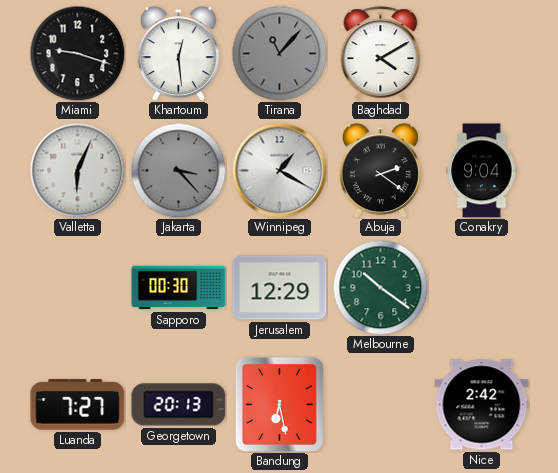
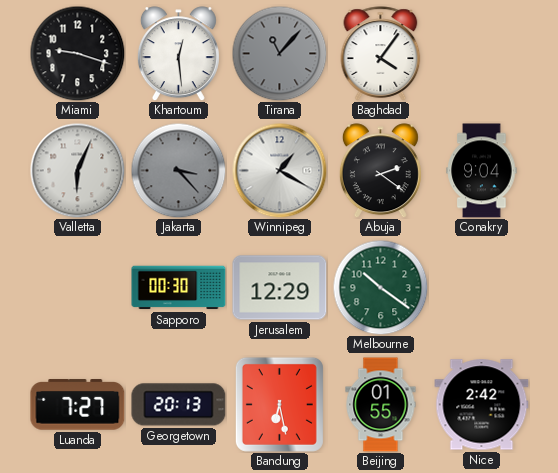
Baghdad: 4:10 -> 4:06 (381, 54)
Beijing: none -> 01:55 (381, 405)
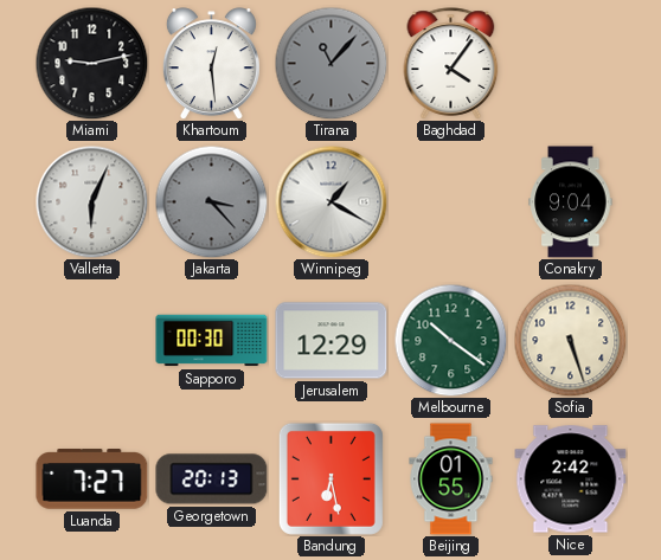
Miami: 9:18 -> 9:13 (91, 63)
Abuja: 2:21 -> none (380, 171)
Sofia: none -> 5:27 (570, 340)
